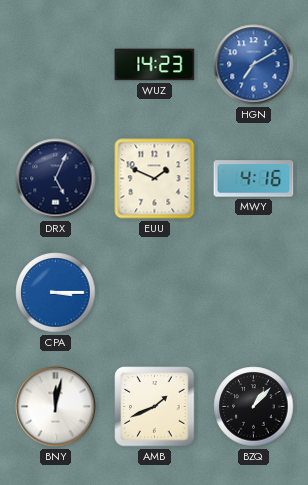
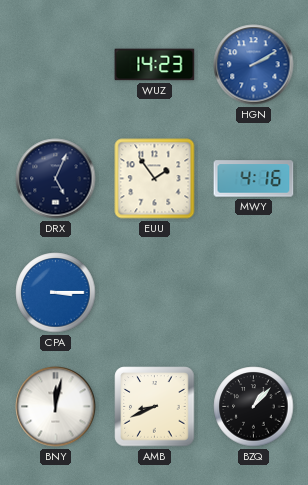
HGN: 7:10 -> 2:10 (254, 65)
EUU: 1:49 -> 1:54 (155, 179)
AMB: 1:41 -> 8:41 (155, 407)
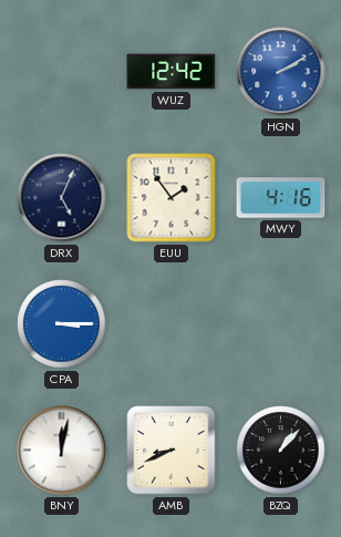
WUZ: 14:23 -> 12:42 (172, 72)
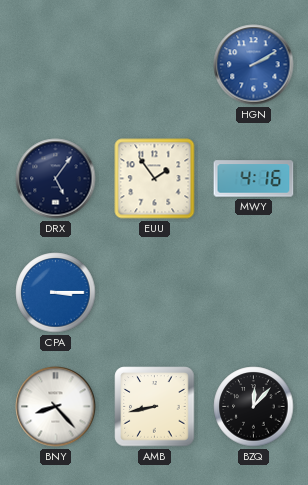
WUZ: 12:42 -> none (172, 72)
DRX: 5:04 -> 5:06 (56, 179)
BNY: 12:02 -> 8:23 (56, 407)
AMB: 8:41 -> 8:43 (155, 407)
BZQ: 1:07 -> 12:07 (254, 407)
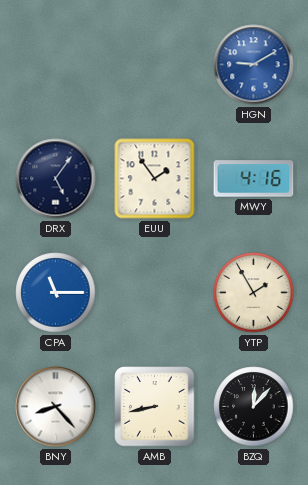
HGN: 2:10 -> 9:10 (254, 65)
CPA: 3:15 -> 11:15 (56, 293)
YTP: none -> 1:55 (254, 293)
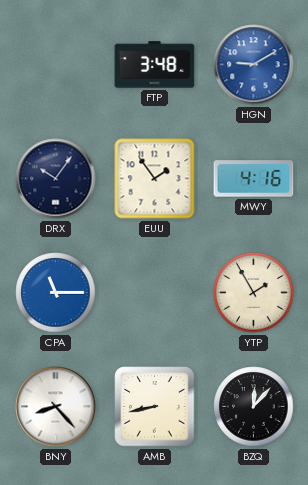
FTP: none -> 3:48 (155, 65)
DRX: 5:06 -> 10:06 (56, 179)
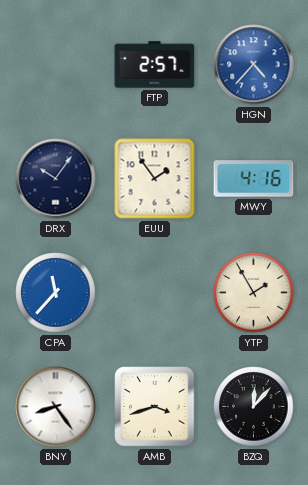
FTP: 3:48 -> 2:57 (155, 65)
HGN: 9:10 -> 4:37 (254, 65)
CPA: 11:15 -> 11:37 (56, 293)
BNY: 8:23 -> 8:24 (56, 407)
AMB: 8:43 -> 3:42 (155, 407)
